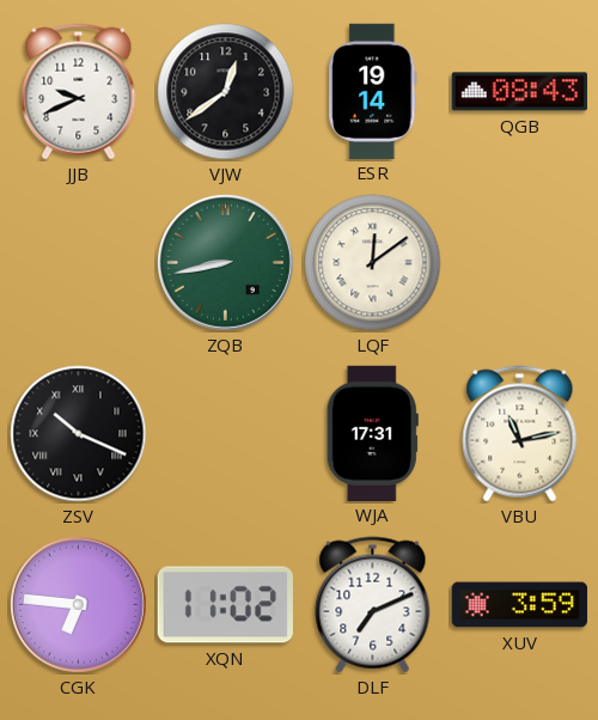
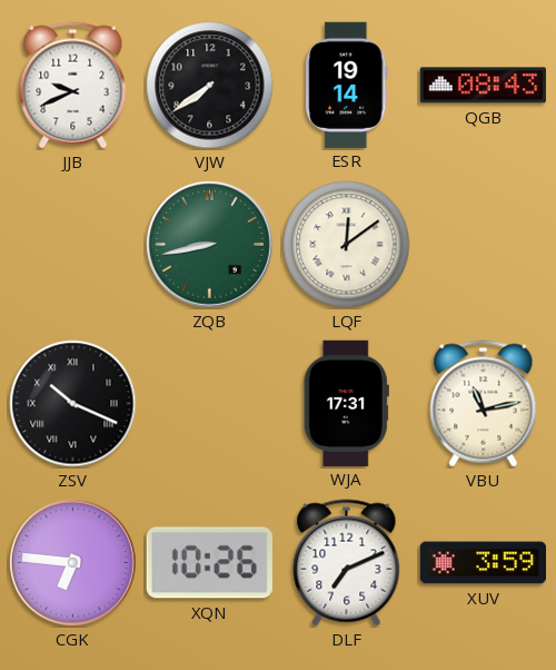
VJW: 12:39 -> 7:39 (210, 86)
XQN: 11:02 -> 10:26 (209, 563)
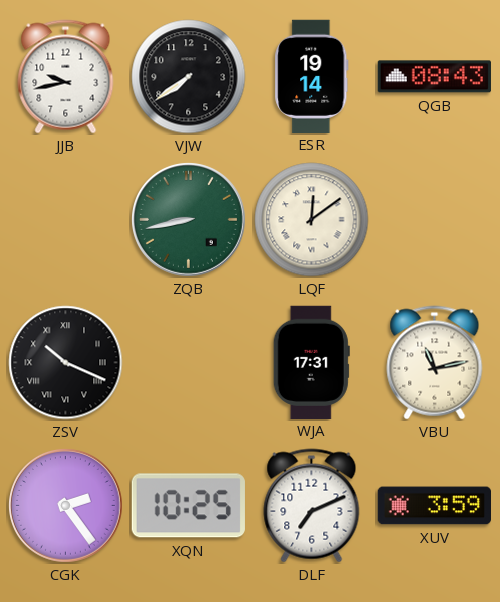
JJB: 9:41 -> 9:43 (66, 77)
CGK: 6:46 -> 2:24 (65, 505)
XQN: 10:26 -> 10:25 (188, 506)
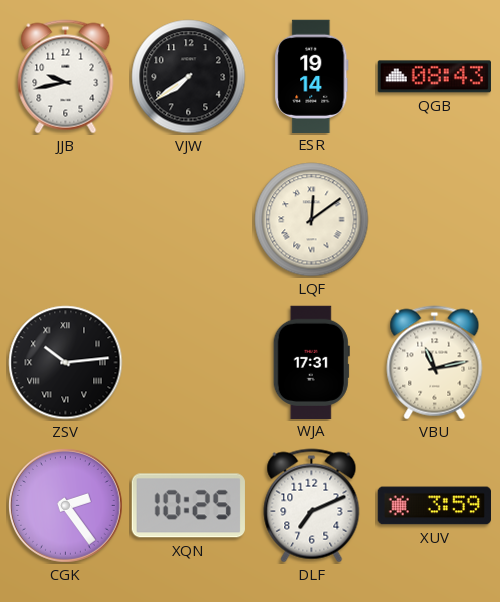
ZQB: 8:43 -> none (188, 219)
ZSV: 10:19 -> 10:14 (66, 363)
